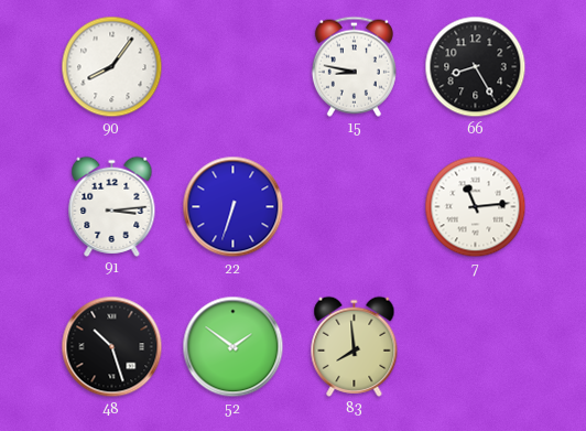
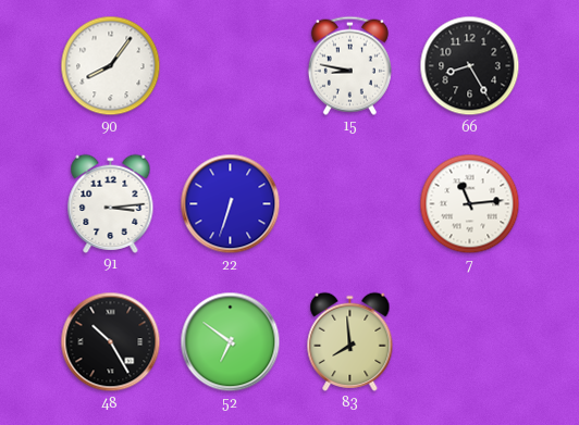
48: 10:27 -> 10:25 (111, 342)
52: 1:51 -> 6:51 (231, 342)
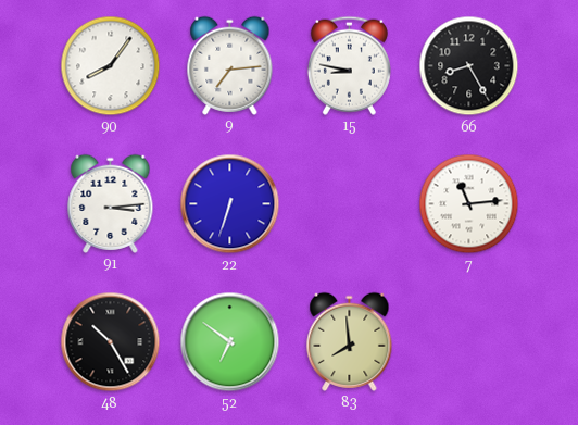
9: none -> 7:14 (230, 65)
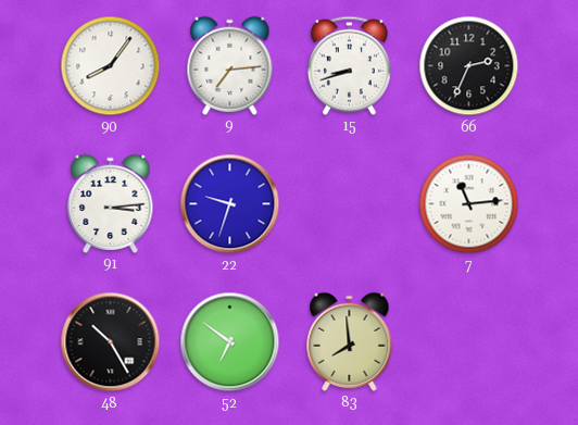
15: 8:47 -> 8:42 (349, 65)
66: 8:25 -> 2:34 (469, 66)
22: 6:33 -> 9:33 (230, 204)
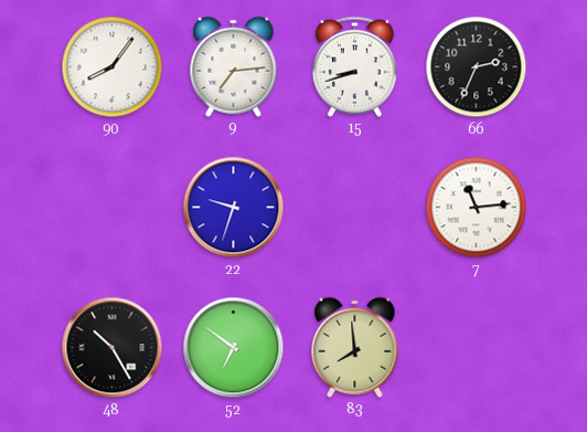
91: 3:14 -> none (111, 203)
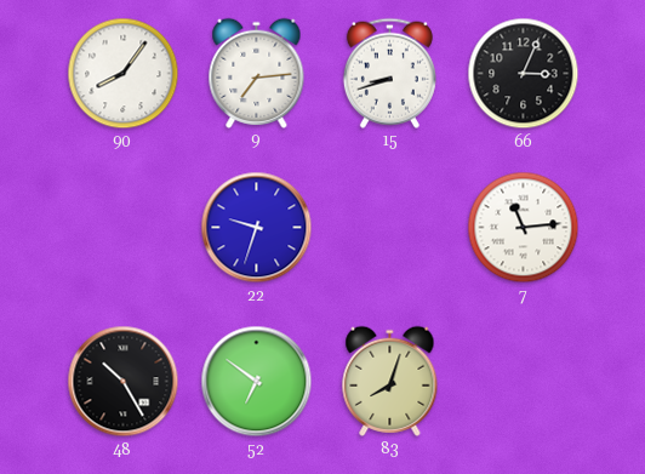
66: 2:34 -> 3:04 (524, 74)
83: 7:59 -> 8:03 (390, 381)
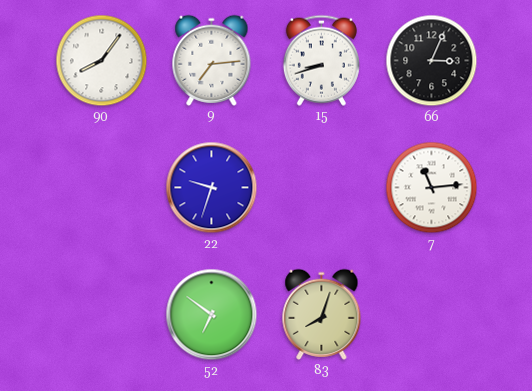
48: 10:25 -> none (124, 382)
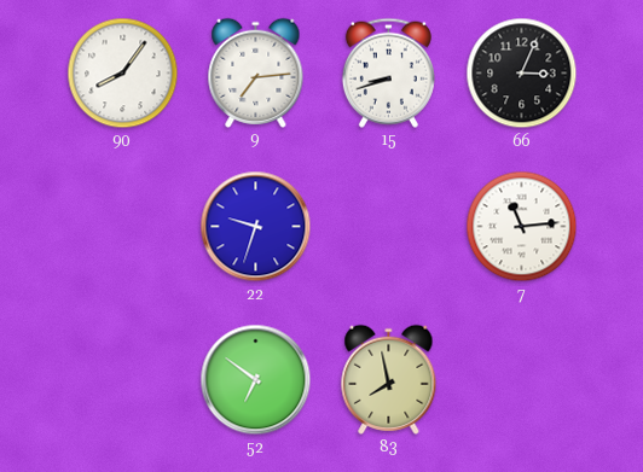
83: 8:03 -> 7:58 (389, 379)
